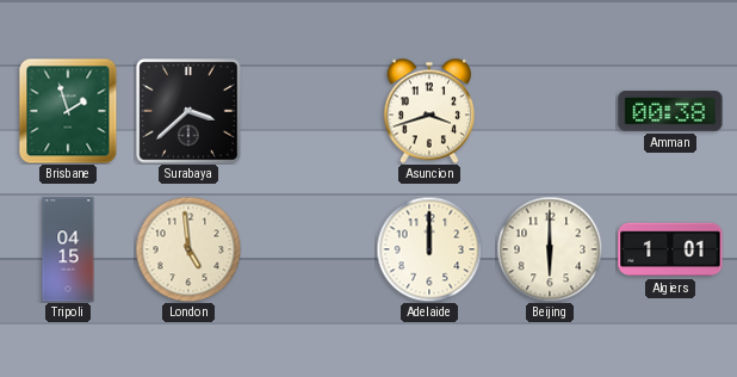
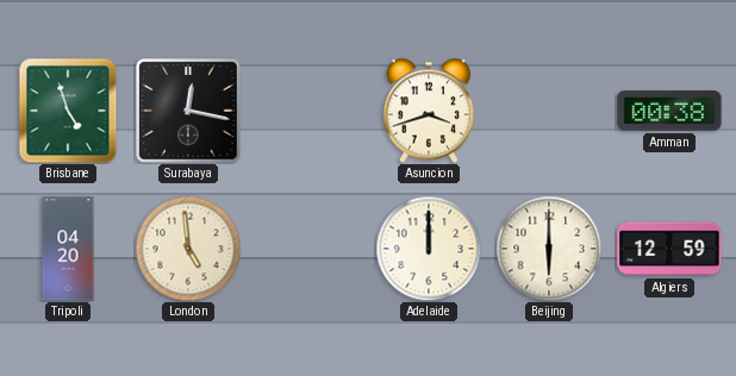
Brisbane: 1:57 -> 4:57 (68, 111)
Surabaya: 3:38 -> 12:17 (188, 111)
Tripoli: 04:15 -> 04:20 (68, 249)
Algiers: 1:01 -> 12:59 (669, 249)
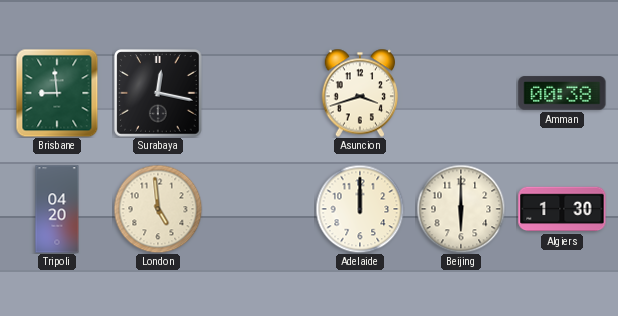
Brisbane: 4:57 -> 8:59 (57, 93)
Algiers: 12:59 -> 1:30 (562, 209)
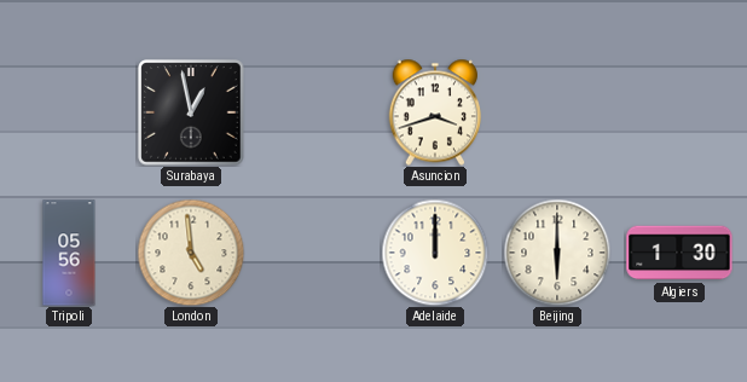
Brisbane: 8:59 -> none (57, 93)
Surabaya: 12:17 -> 12:58 (191, 112)
Amman: 00:38 -> none (562, 93)
Tripoli: 04:20 -> 05:56 (69, 253)
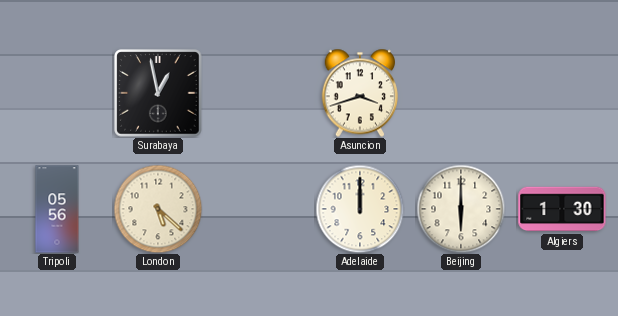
London: 4:59 -> 5:22 (158, 209)
